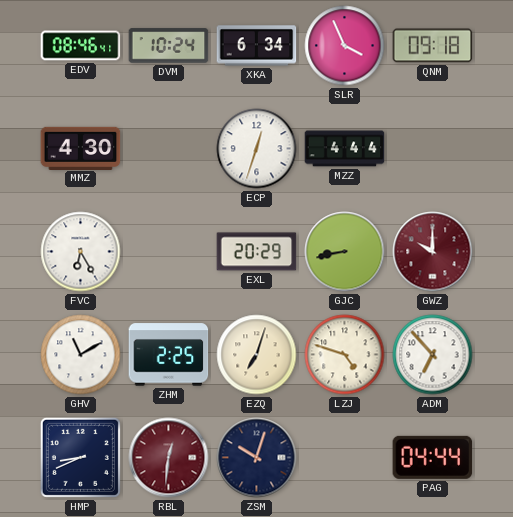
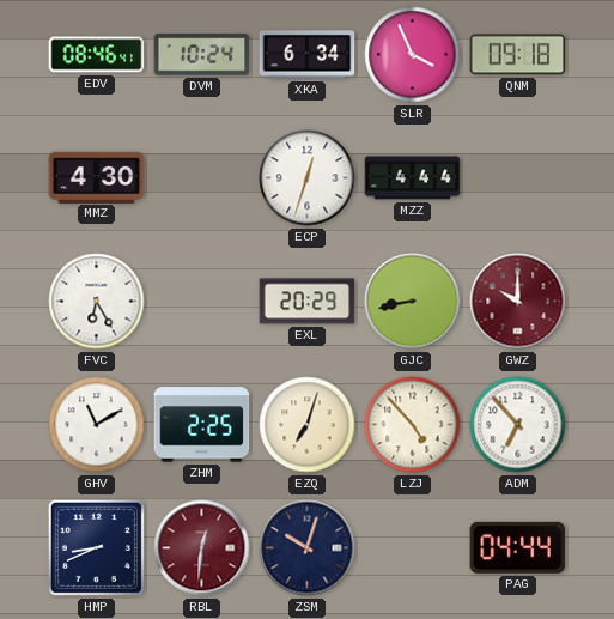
LZJ: 4:48 -> 4:53 (413, 425)
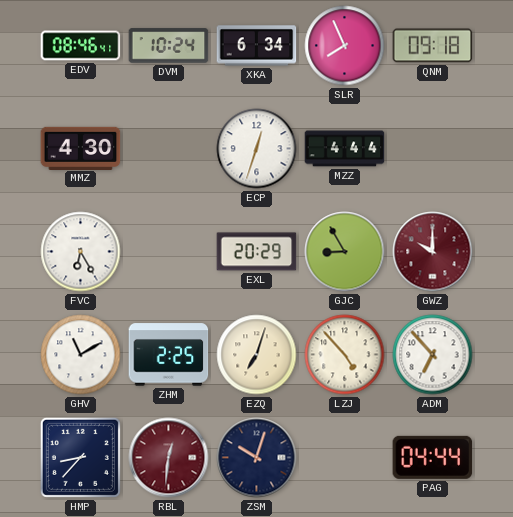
SLR: 3:56 -> 7:56 (345, 46)
GJC: 8:43 -> 8:55 (345, 252)
HMP: 8:41 -> 8:37 (80, 457)
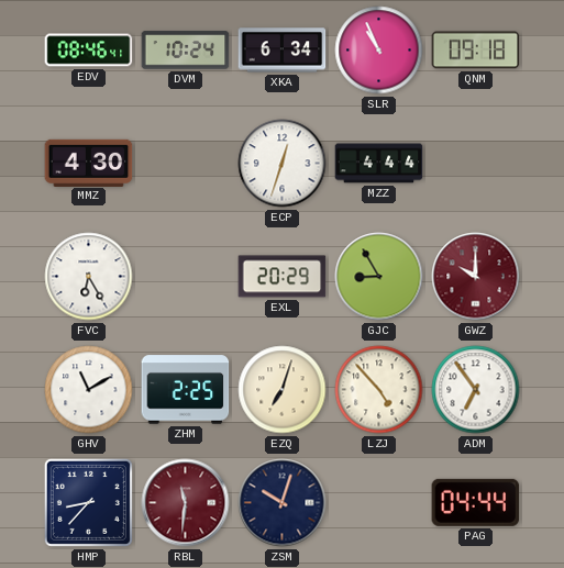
SLR: 7:56 -> 10:56 (379, 51)
ADM: 6:53 -> 6:54 (476, 390)
RBL: 12:31 -> 11:31 (186, 503)
